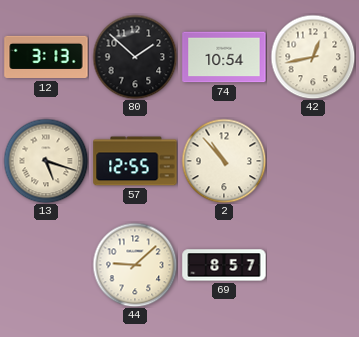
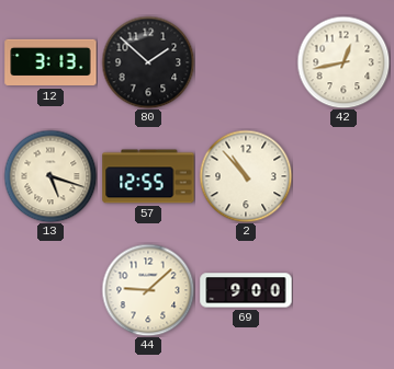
74: 10:54 -> none (224, 57)
69: 8:57 -> 9:00 (246, 290)
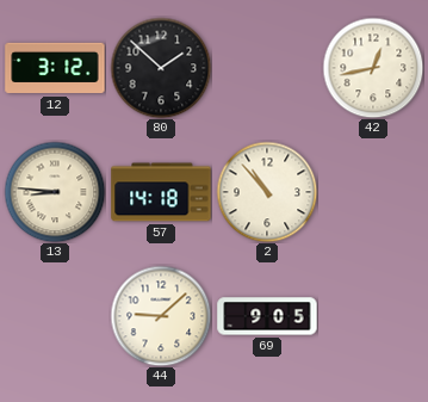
12: 3:13 -> 3:12 (55, 68)
13: 5:18 -> 8:46 (55, 192)
57: 12:55 -> 14:18 (161, 192)
69: 9:00 -> 9:05 (267, 316)
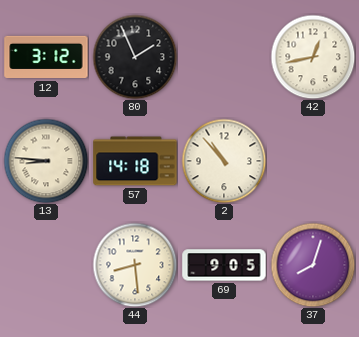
80: 1:52 -> 1:56 (135, 57)
44: 9:08 -> 8:29 (135, 265)
37: none -> 8:03 (313, 265)
